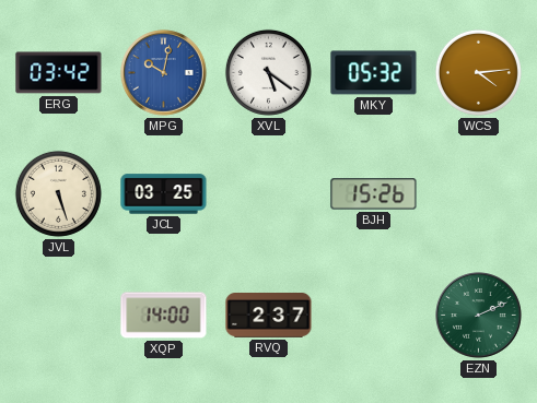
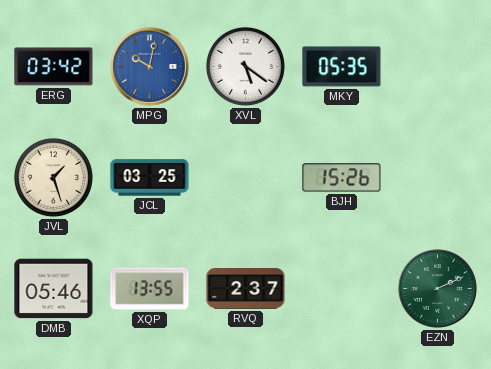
MKY: 05:32 -> 05:35 (342, 67)
WCS: 4:14 -> none (478, 72)
JVL: 5:27 -> 1:27 (53, 177)
DMB: none -> 05:46 (54, 289)
XQP: 14:00 -> 13:55 (150, 289)
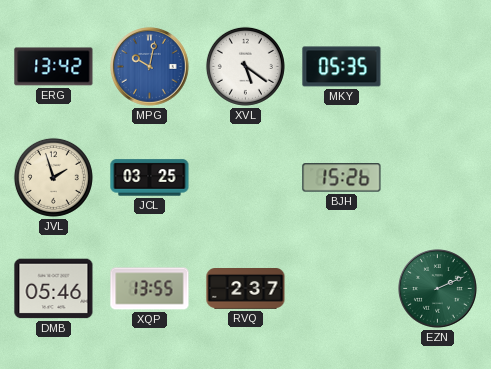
ERG: 03:42 -> 13:42 (54, 67)
JVL: 1:27 -> 1:57 (53, 177)
